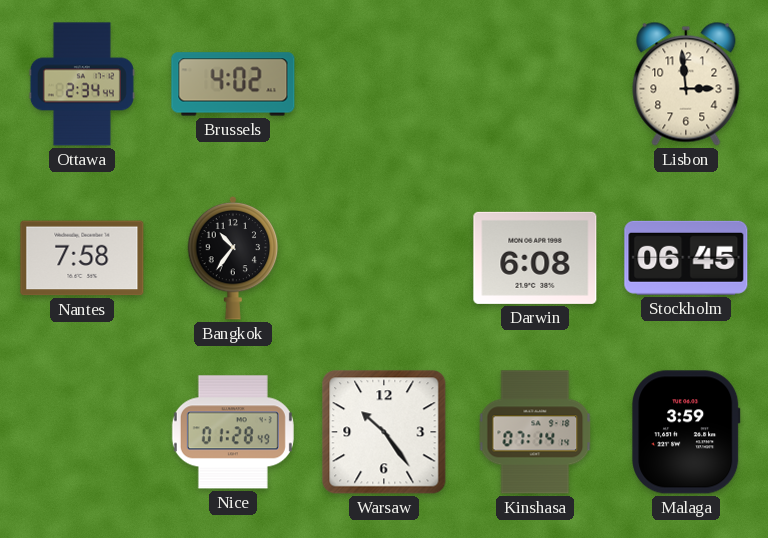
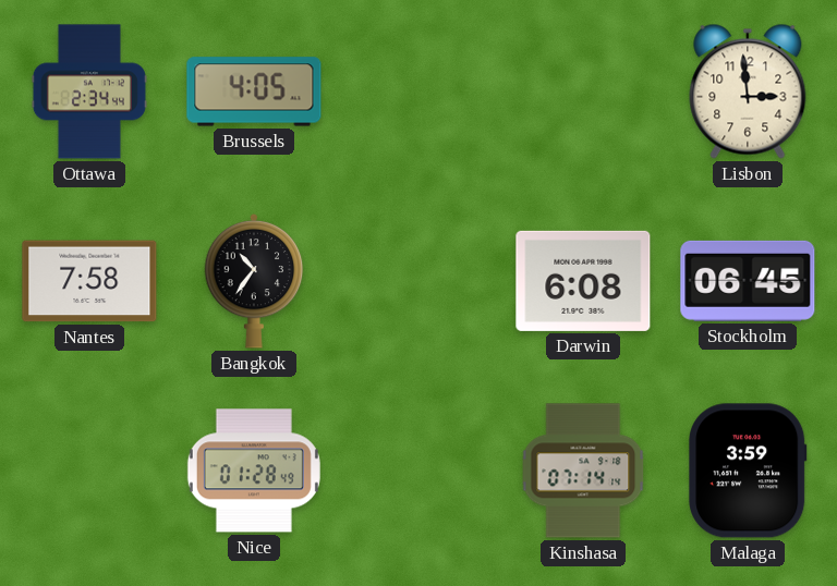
Brussels: 4:02 -> 4:05 (254, 91)
Warsaw: 10:24 -> none (384, 432)
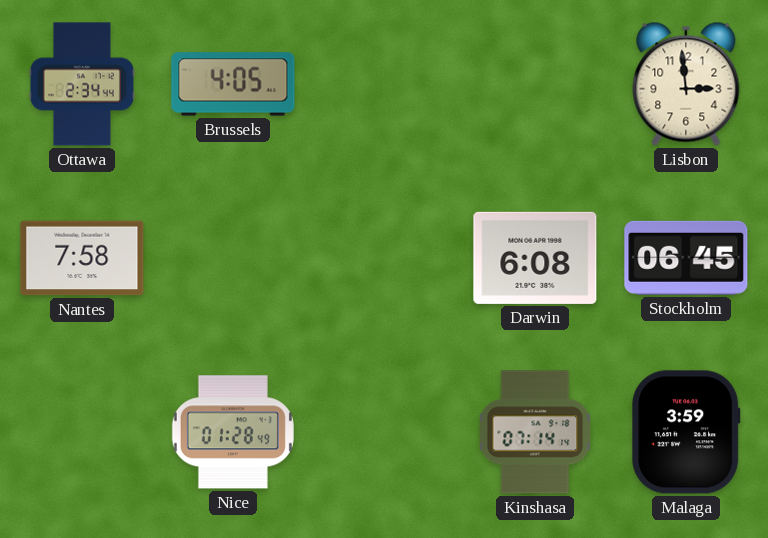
Bangkok: 10:36 -> none (254, 281)
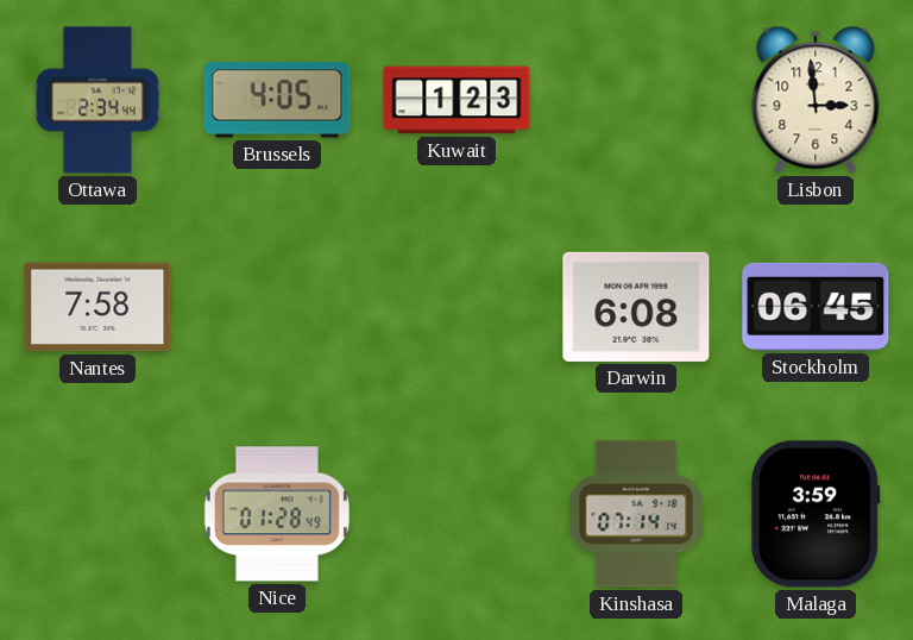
Kuwait: none -> 1:23 (456, 100)
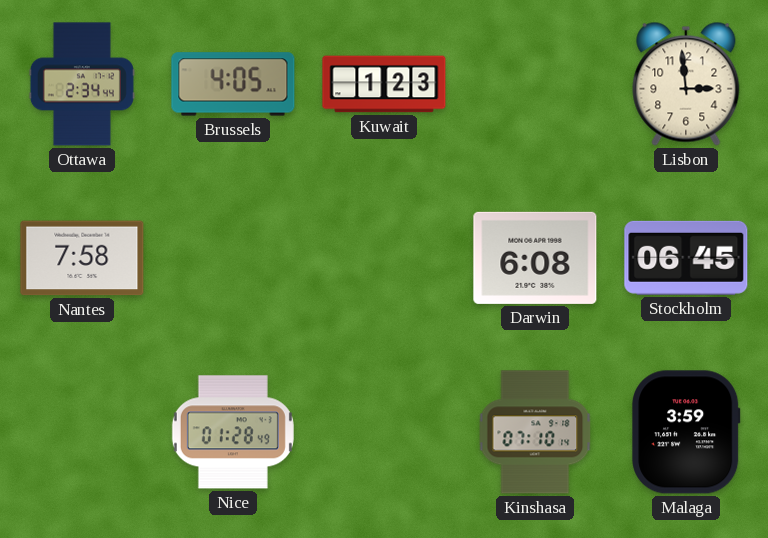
Kinshasa: 07:14 -> 07:10 (535, 432)
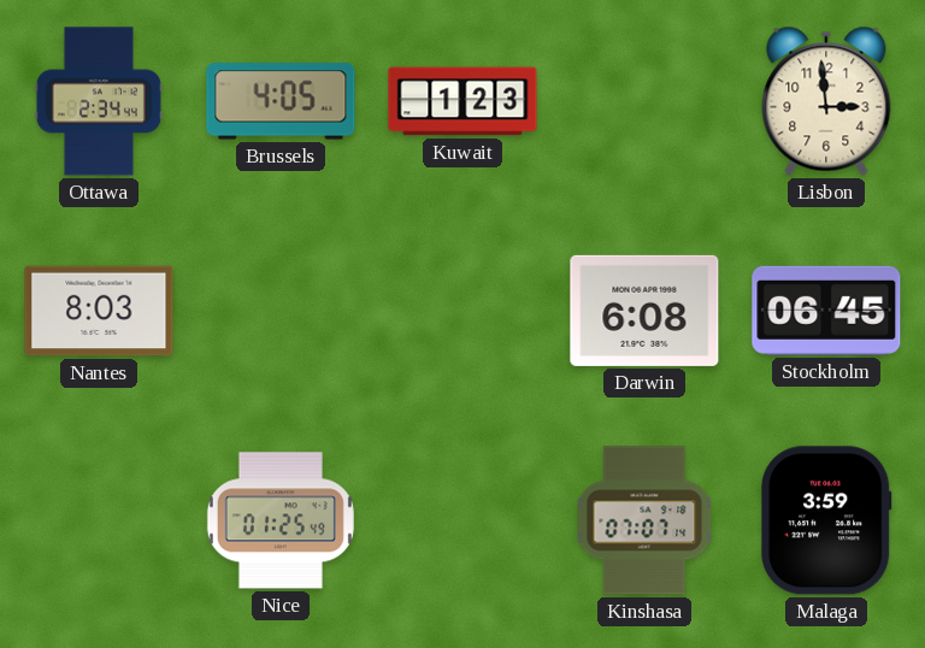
Nantes: 7:58 -> 8:03 (99, 311)
Nice: 01:28 -> 01:25 (281, 520)
Kinshasa: 07:10 -> 07:07 (644, 520)
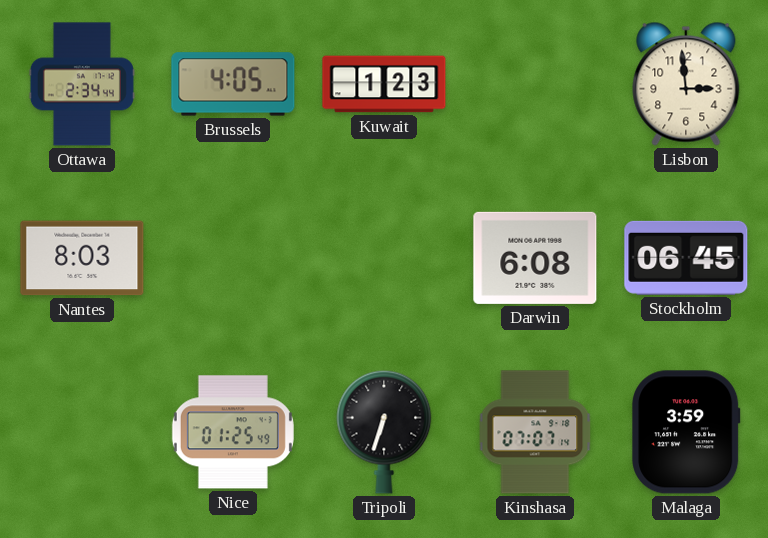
Tripoli: none -> 6:33 (384, 432)
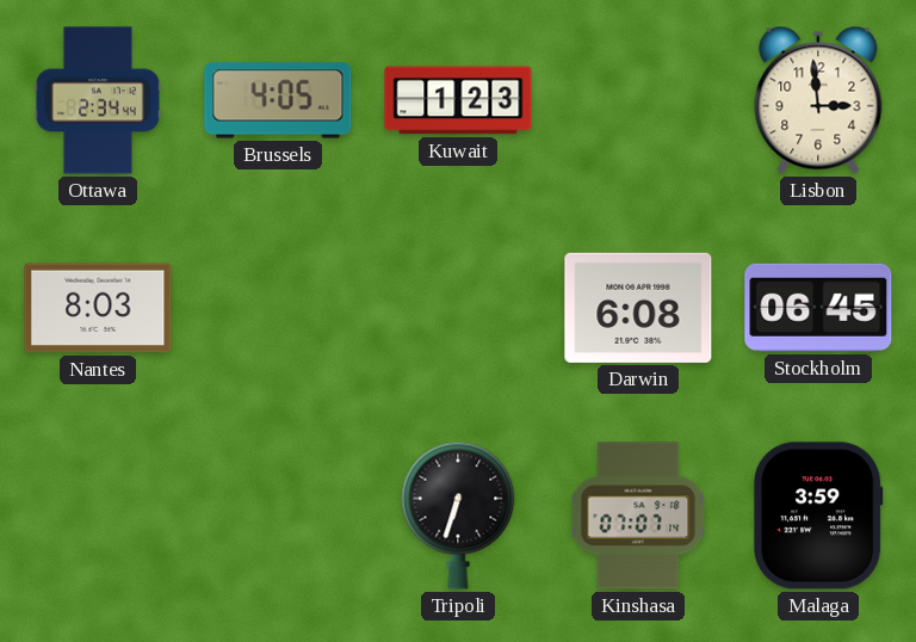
Nice: 01:25 -> none (233, 432)
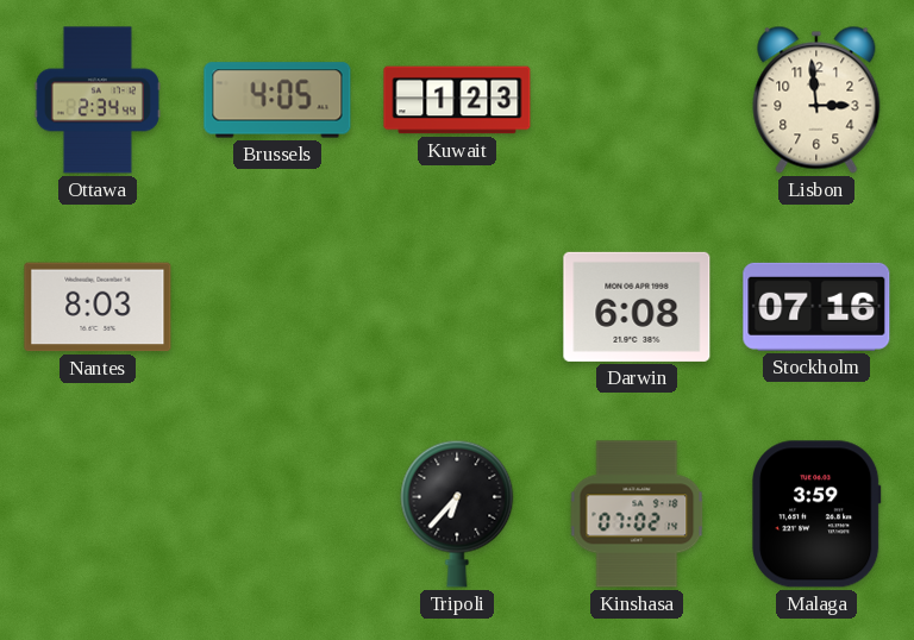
Stockholm: 06:45 -> 07:16 (816, 307)
Tripoli: 6:33 -> 6:37 (457, 514)
Kinshasa: 07:07 -> 07:02 (637, 514)
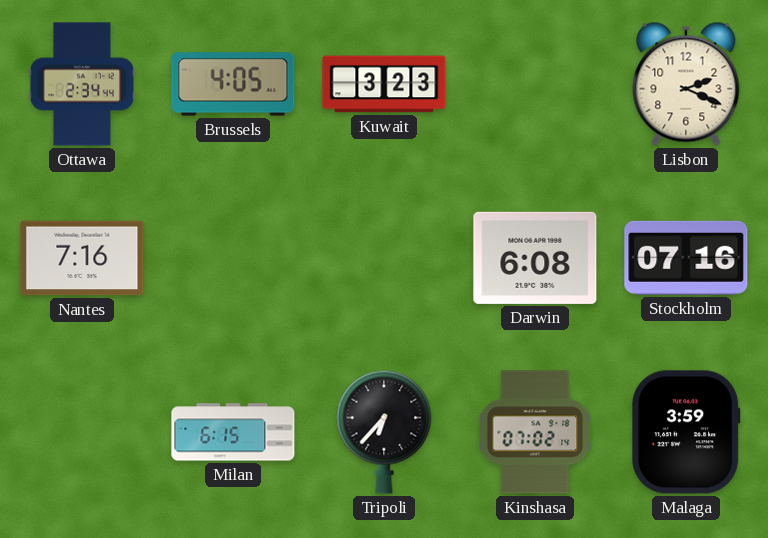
Kuwait: 1:23 -> 3:23 (384, 84)
Lisbon: 2:59 -> 2:19 (686, 84)
Nantes: 8:03 -> 7:16 (82, 258)
Milan: none -> 6:15 (233, 432)
